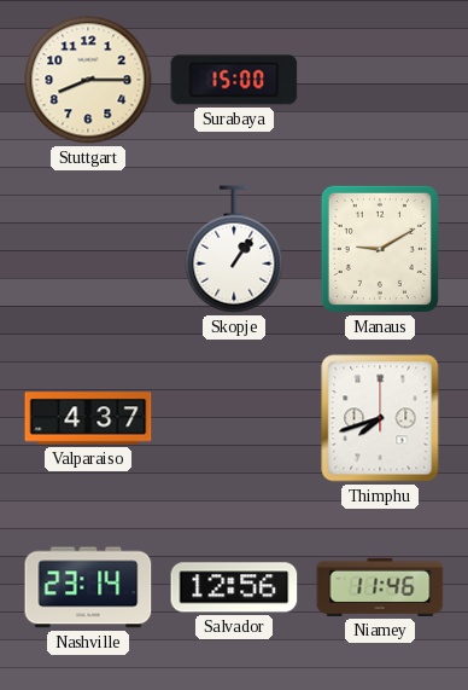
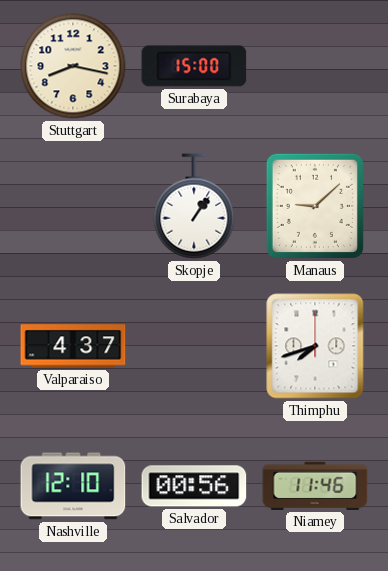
Stuttgart: 8:15 -> 8:17 (73, 66)
Manaus: 9:10 -> 9:08 (315, 206)
Nashville: 23:14 -> 12:10 (73, 486)
Salvador: 12:56 -> 00:56 (194, 486)
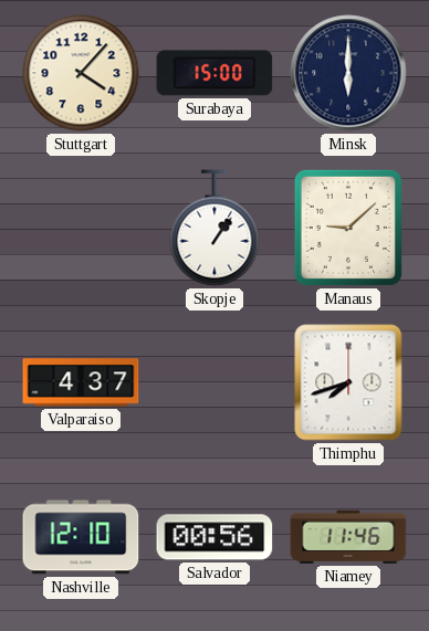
Stuttgart: 8:17 -> 4:07 (81, 73)
Minsk: none -> 6:00 (348, 73)
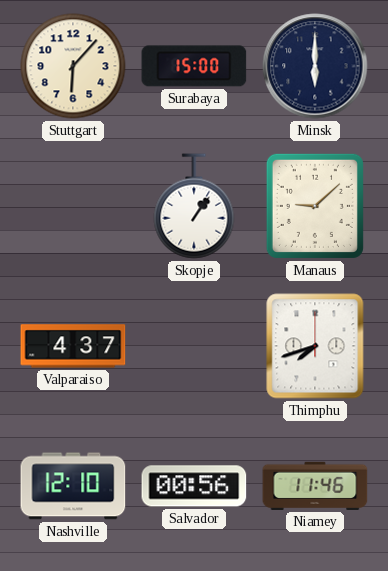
Stuttgart: 4:07 -> 6:07 (73, 66)
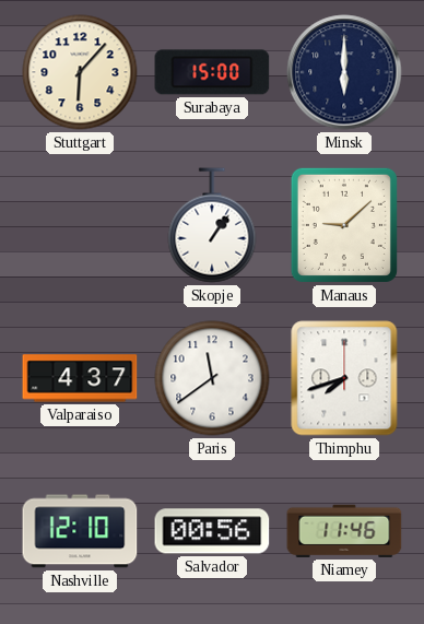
Paris: none -> 11:39 (212, 378)
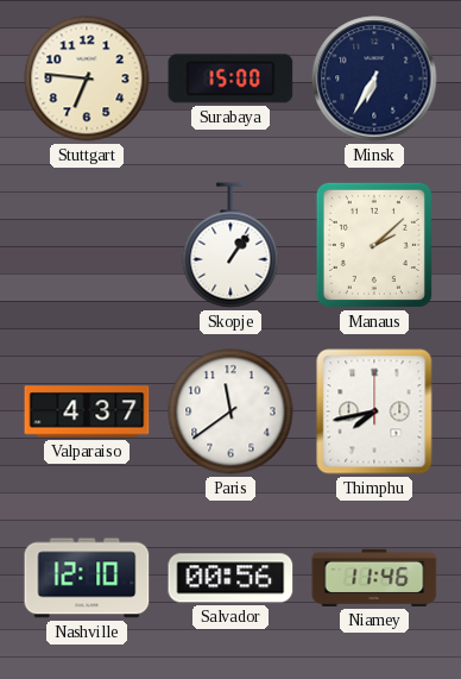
Stuttgart: 6:07 -> 6:46 (87, 78)
Minsk: 6:00 -> 6:35 (374, 78)
Manaus: 9:08 -> 2:08 (374, 245)
Thimphu: 7:42 -> 7:43 (374, 411)
